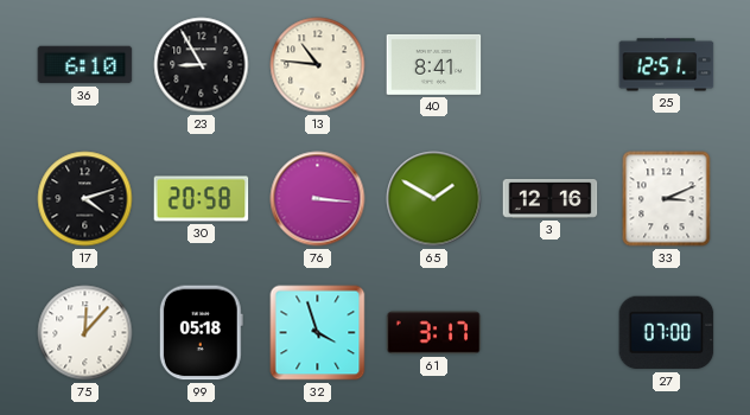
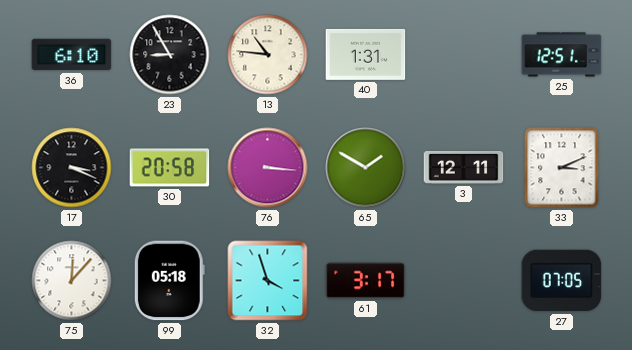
40: 8:41 -> 1:31 (366, 54)
17: 4:12 -> 3:19 (72, 168)
3: 12:16 -> 12:11 (464, 167)
27: 07:00 -> 07:05 (562, 281)
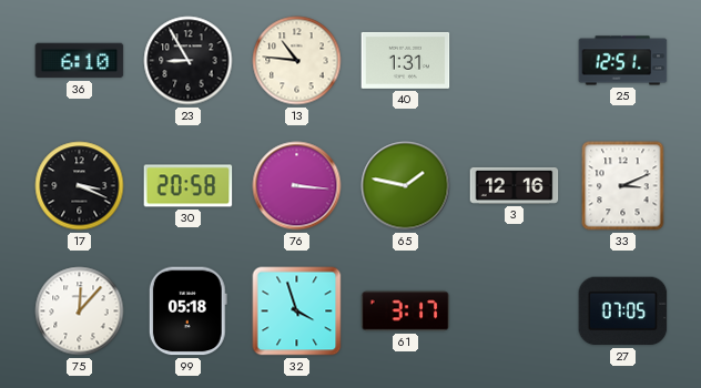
65: 1:50 -> 1:47 (406, 186)
3: 12:11 -> 12:16 (515, 185)
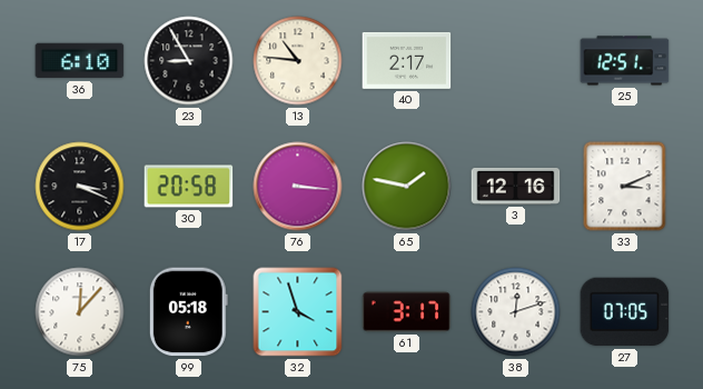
40: 1:31 -> 2:17 (407, 60)
38: none -> 12:12 (516, 312)
